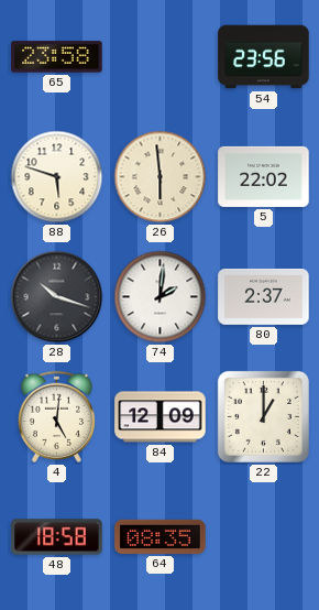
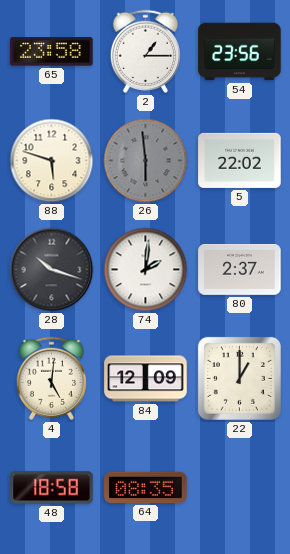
2: none -> 1:15 (145, 51)
26 dial: cream -> grey (146, 161)
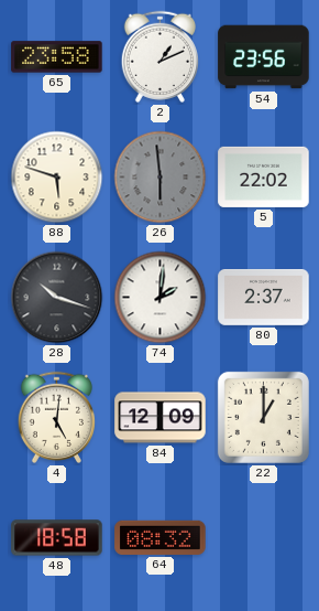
2: 1:15 -> 1:11 (159, 56)
64: 08:35 -> 08:32 (161, 537)
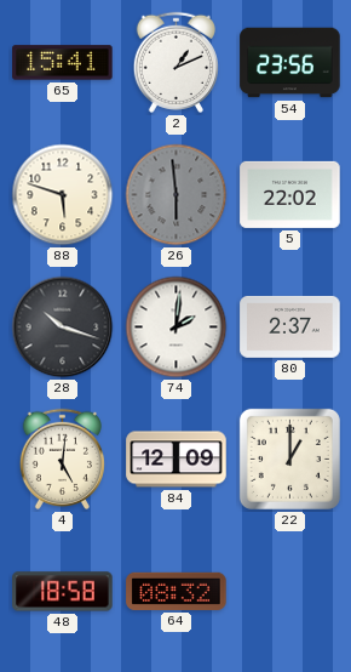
65: 23:58 -> 15:41 (63, 63)
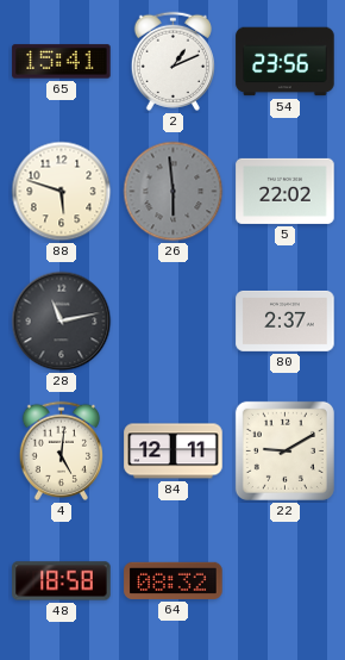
28: 10:18 -> 11:13 (62, 322)
74: 2:01 -> none (177, 328)
84: 12:09 -> 12:11 (174, 452)
22: 1:00 -> 9:10 (284, 450)
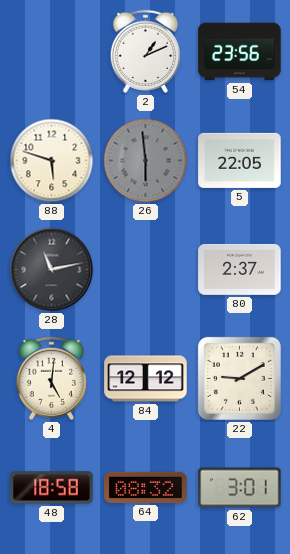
65: 15:41 -> none (62, 62)
5: 22:02 -> 22:05 (240, 160)
84: 12:11 -> 12:12 (146, 379)
62: none -> 3:01 (240, 488)
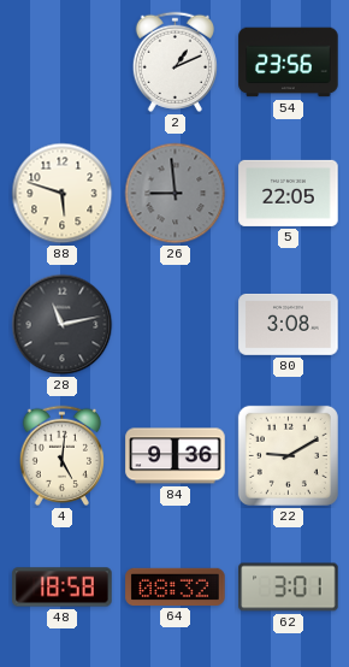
26: 5:59 -> 8:59 (176, 194)
80: 2:37 -> 3:08 (289, 324)
84: 12:12 -> 9:36 (176, 456)
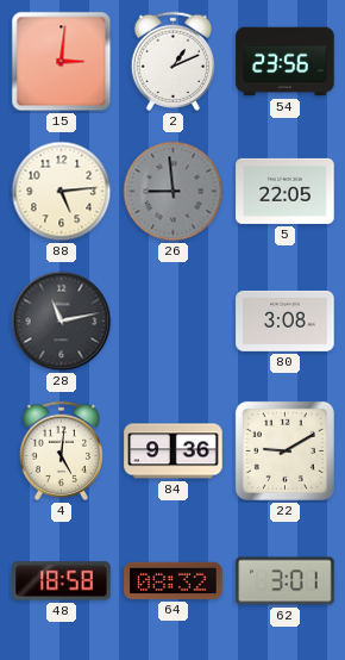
15: none -> 3:01 (62, 62)
88: 5:48 -> 5:14 (62, 192)
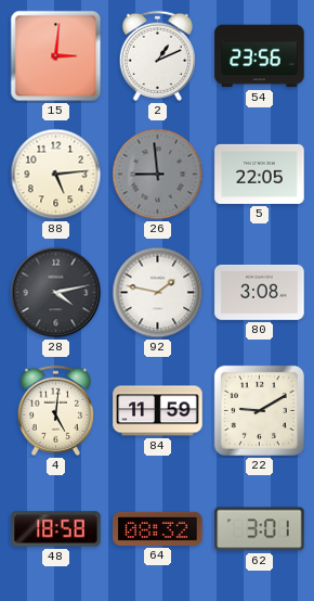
28: 11:13 -> 4:13 (56, 293)
92: none -> 1:47 (158, 293)
84: 9:36 -> 11:59 (158, 411)
